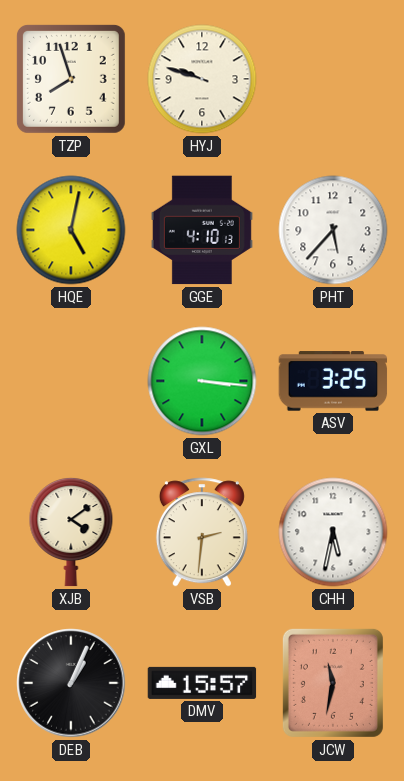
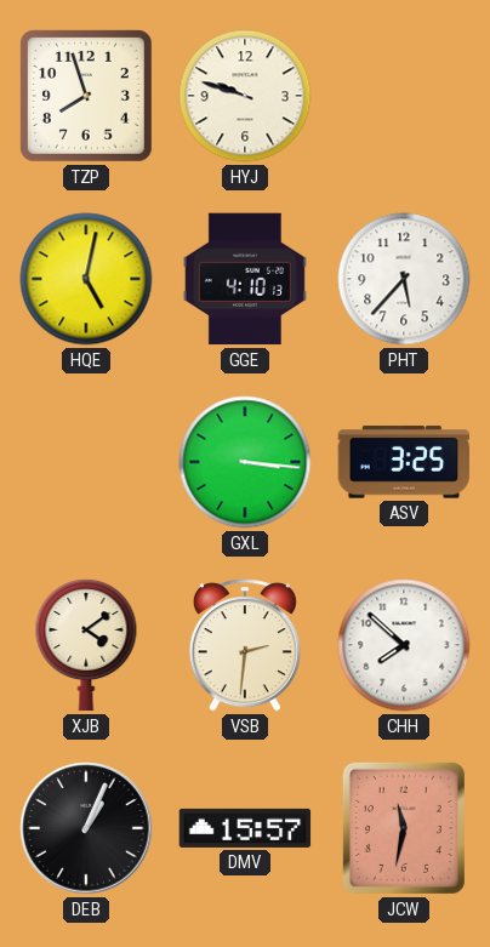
CHH: 5:32 -> 7:52 (404, 645)
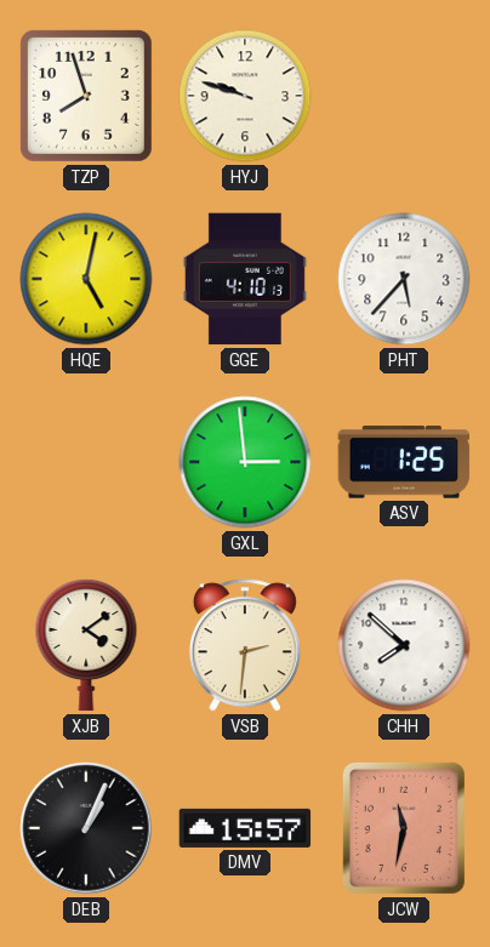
GXL: 3:16 -> 2:59 (245, 462)
ASV: 3:25 -> 1:25 (404, 462)
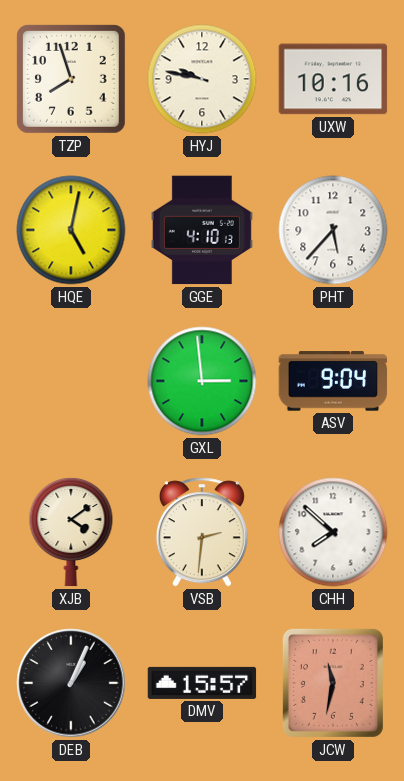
HYJ: 9:48 -> 9:47 (202, 79)
UXW: none -> 10:16 (333, 79)
ASV: 1:25 -> 9:04 (333, 381)
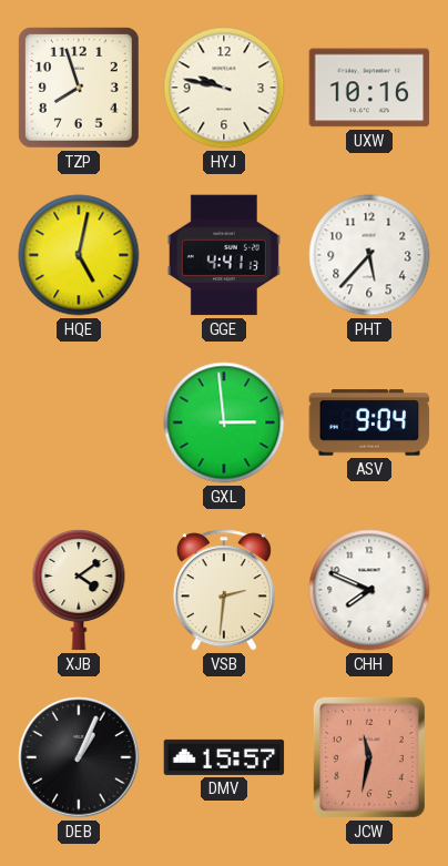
GGE: 4:10 -> 4:41 (224, 255)
CHH: 7:52 -> 7:49 (369, 590)
